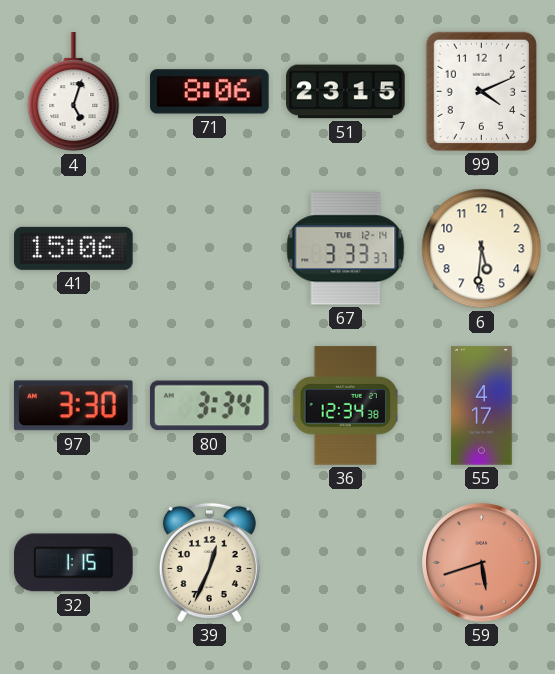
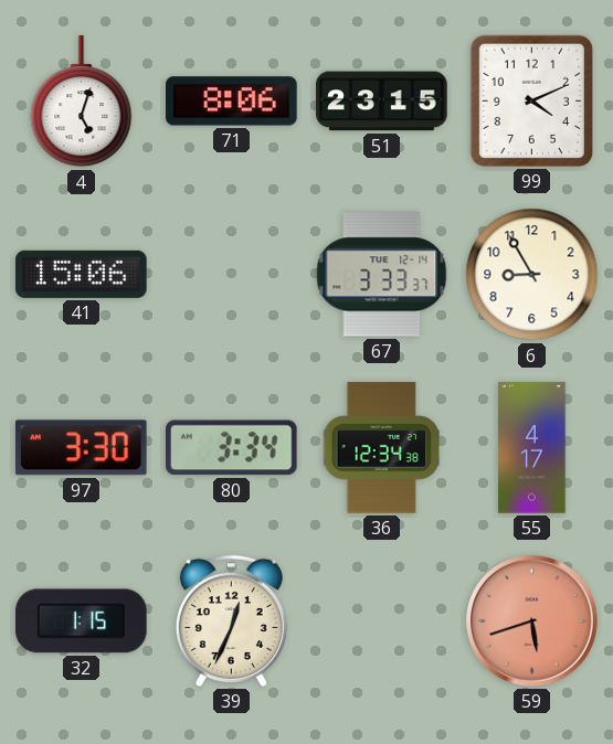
6: 5:31 -> 8:55 (532, 275)
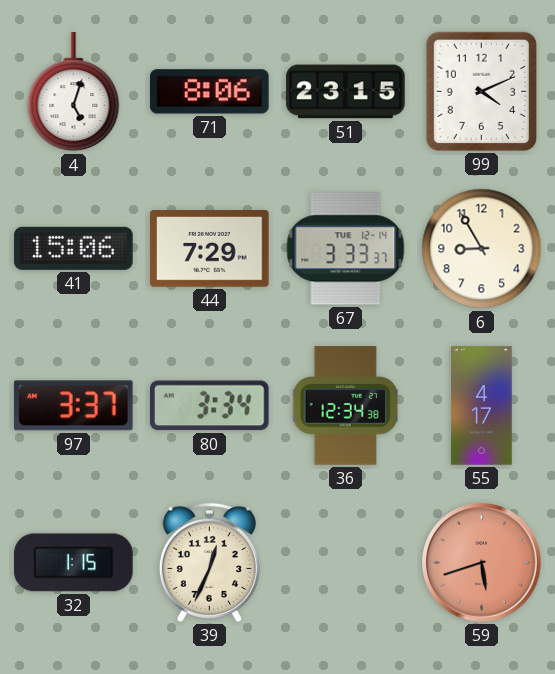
44: none -> 7:29 (210, 249)
97: 3:30 -> 3:37 (74, 406)
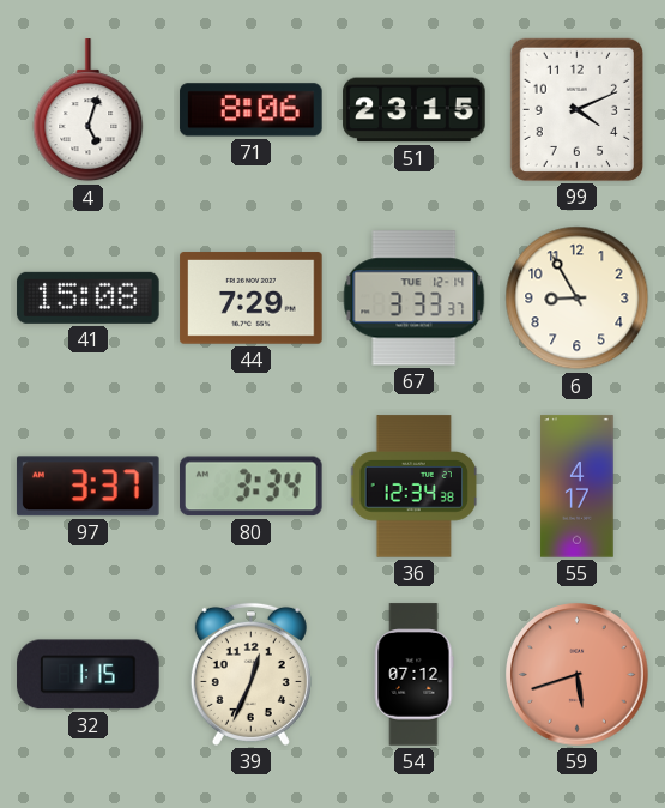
41: 15:06 -> 15:08 (89, 297)
54: none -> 07:12 (413, 675)
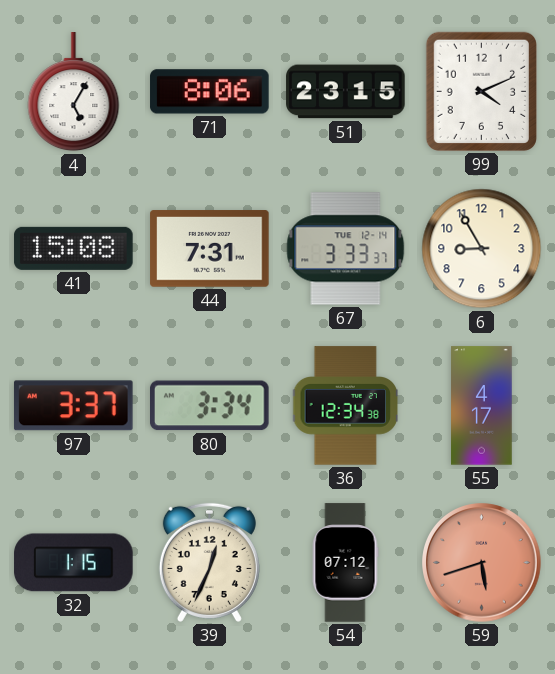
4: 5:03 -> 5:05 (74, 92)
44: 7:29 -> 7:31 (210, 249)
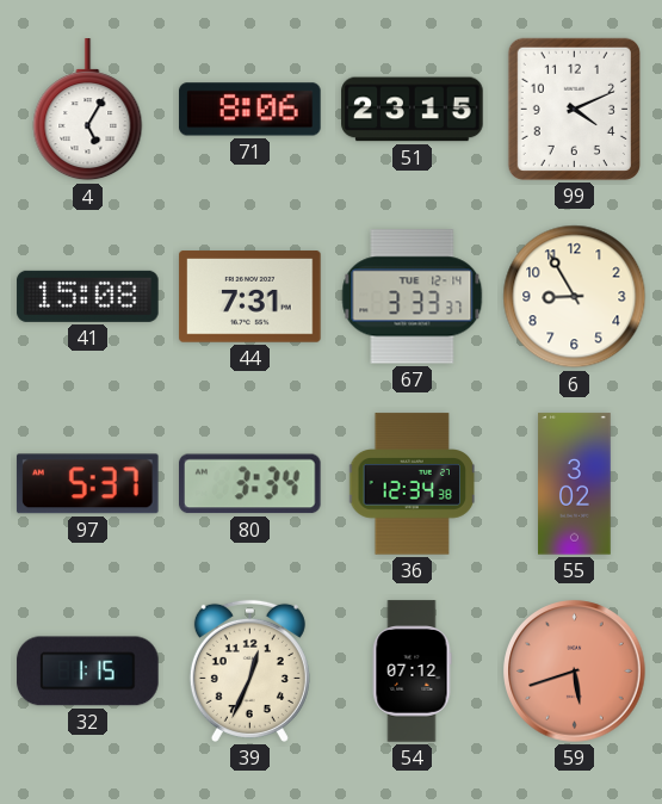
97: 3:37 -> 5:37 (88, 484)
55: 4:17 -> 3:02 (575, 484)
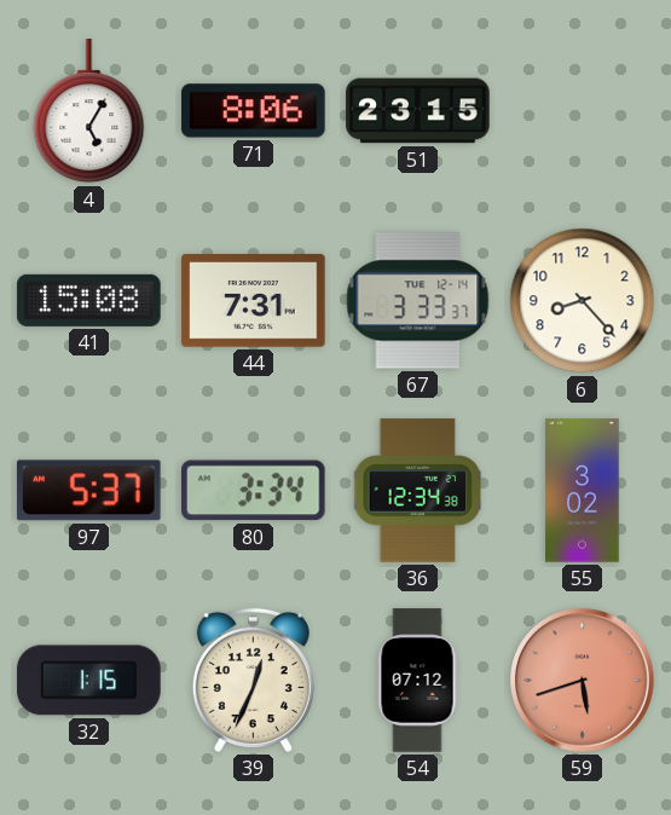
99: 4:11 -> none (574, 109)
6: 8:55 -> 8:23 (583, 301)
